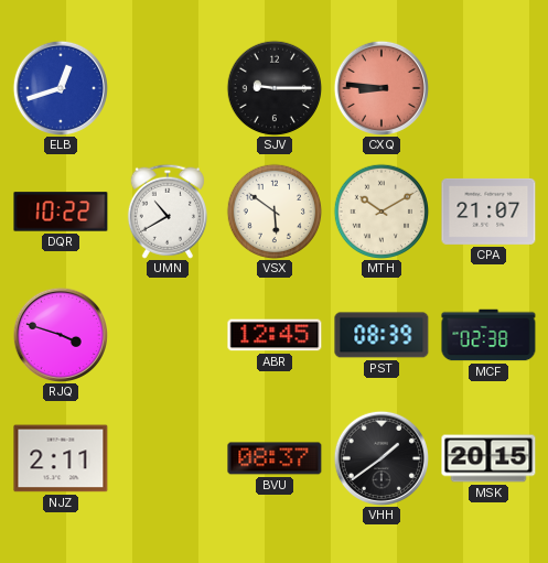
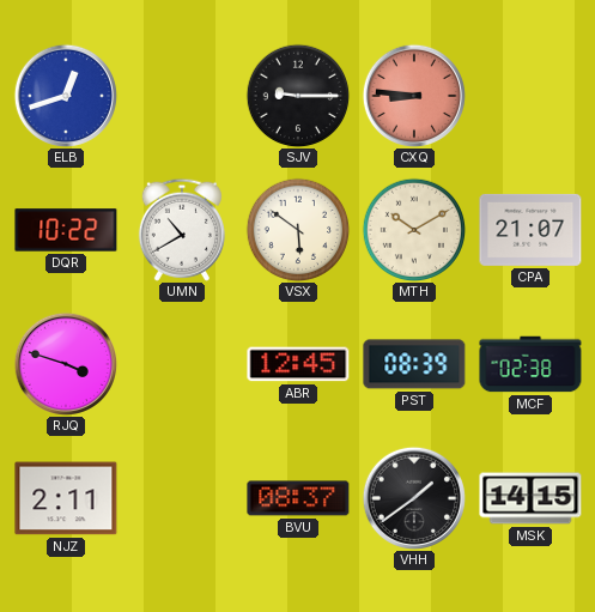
MSK: 20:15 -> 14:15 (530, 498)
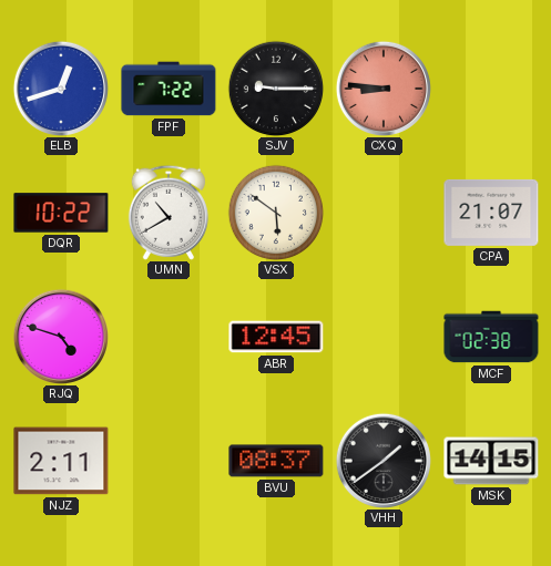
FPF: none -> 7:22 (169, 89)
MTH: 10:10 -> none (414, 230)
RJQ: 3:48 -> 4:48 (61, 337)
PST: 08:39 -> none (414, 364)
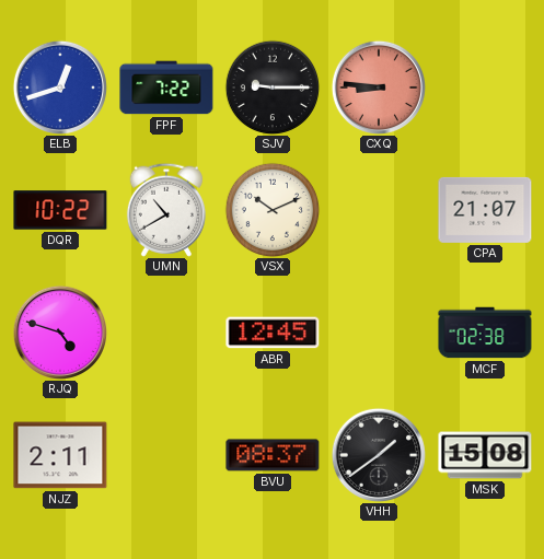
VSX: 5:51 -> 10:11 (273, 210)
MSK: 14:15 -> 15:08 (485, 455)
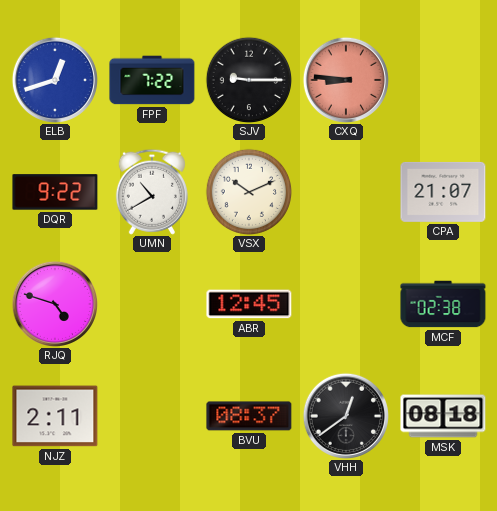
DQR: 10:22 -> 9:22 (55, 192)
VHH: 1:39 -> 12:39 (346, 416)
MSK: 15:08 -> 08:18 (443, 416)
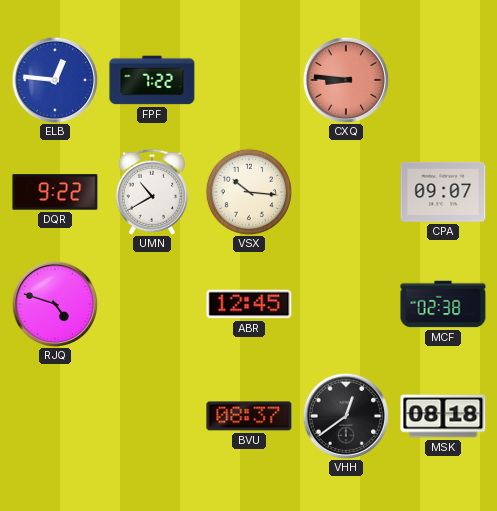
ELB: 12:42 -> 12:46 (55, 80)
SJV: 9:15 -> none (249, 80)
VSX: 10:11 -> 10:16 (249, 192)
CPA: 21:07 -> 09:07 (443, 192)
NJZ: 2:11 -> none (55, 416)
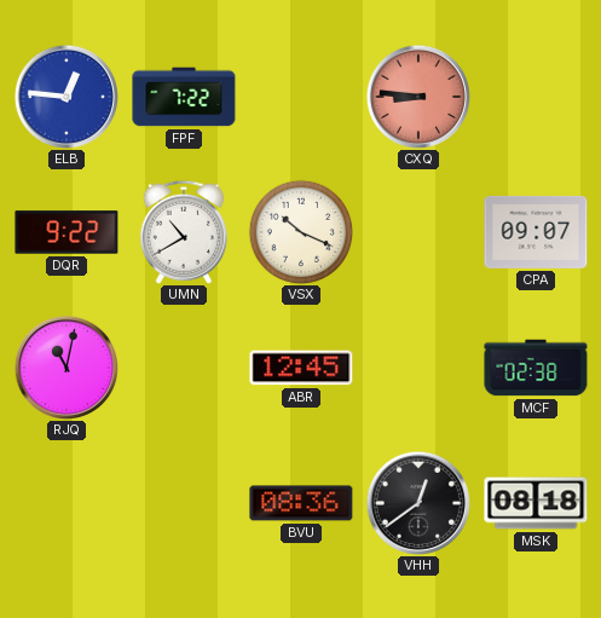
VSX: 10:16 -> 10:19 (301, 232)
RJQ: 4:48 -> 11:02 (67, 368)
BVU: 08:37 -> 08:36 (301, 503)
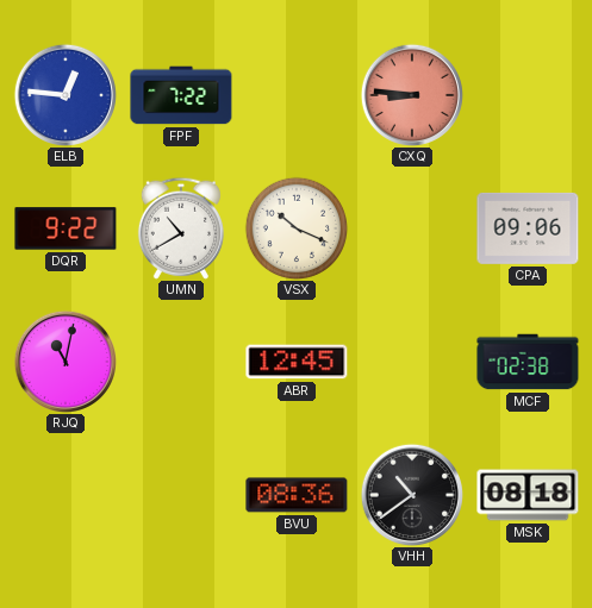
CPA: 09:07 -> 09:06 (528, 228)
VHH: 12:39 -> 10:39 (412, 495)
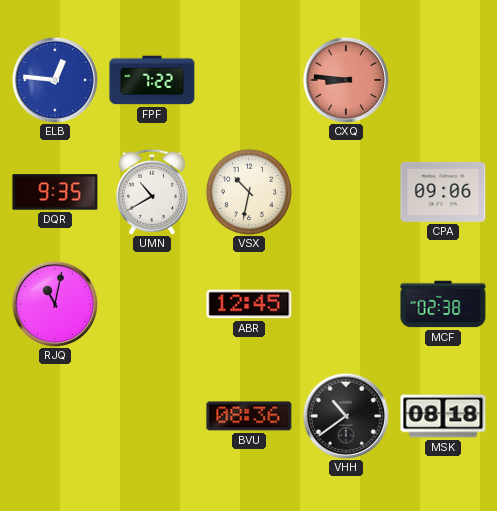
DQR: 9:22 -> 9:35 (55, 192)
VSX: 10:19 -> 10:32 (249, 192)
